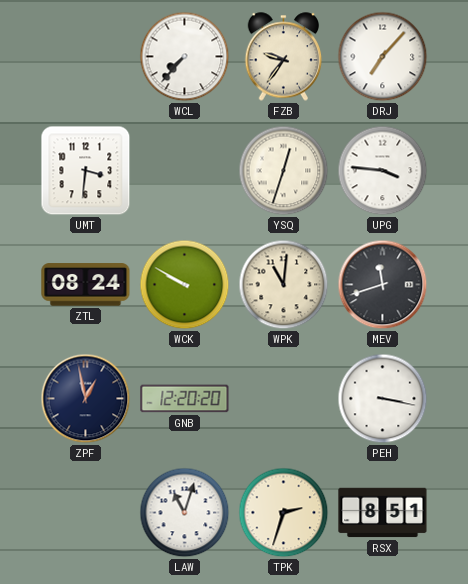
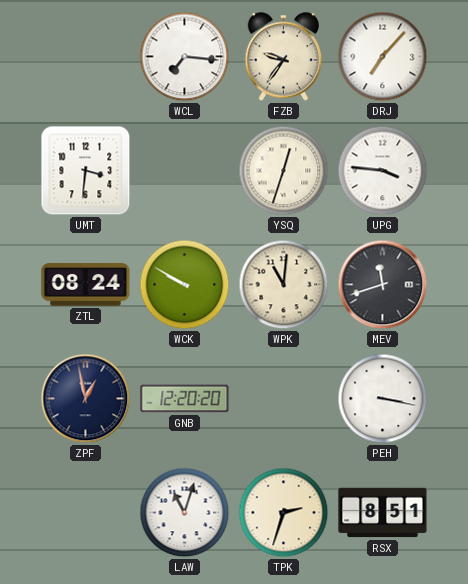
WCL: 7:37 -> 7:16 (185, 57)
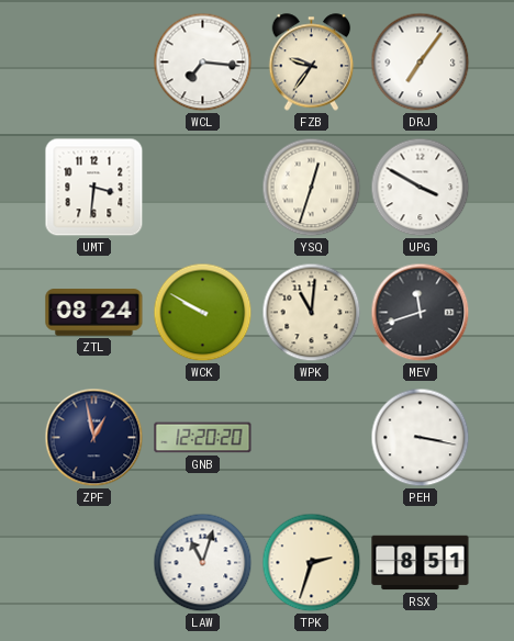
DRJ: 7:07 -> 7:06 (421, 63)
UPG: 3:46 -> 3:50 (421, 188)
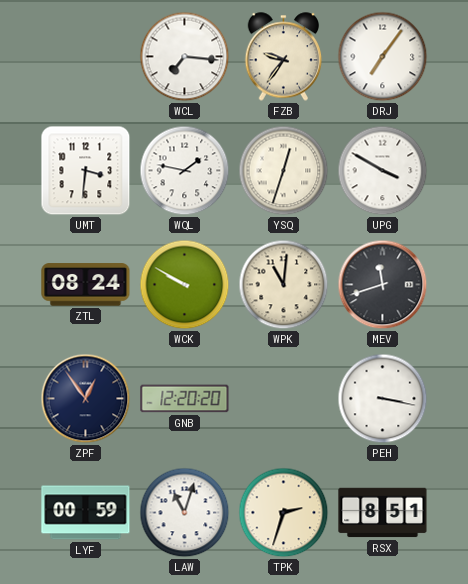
WQL: none -> 1:47 (185, 171)
ZPF: 12:58 -> 12:54 (86, 399)
LYF: none -> 00:59 (86, 513)
